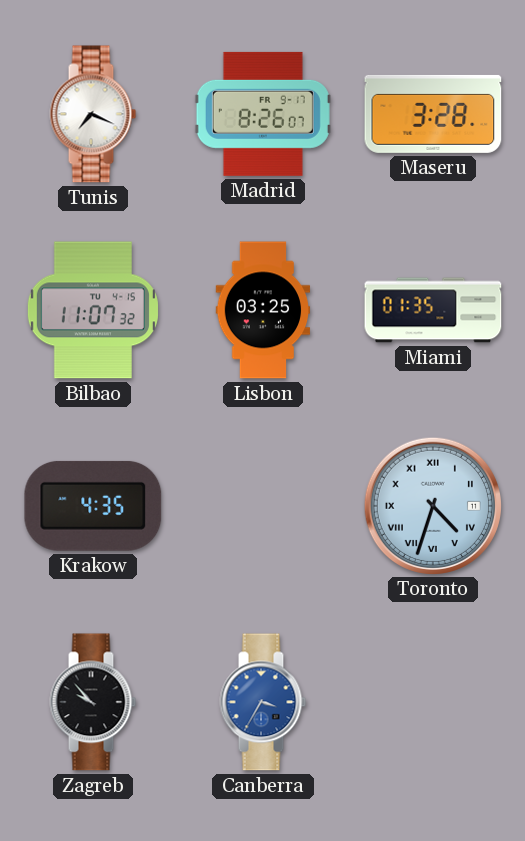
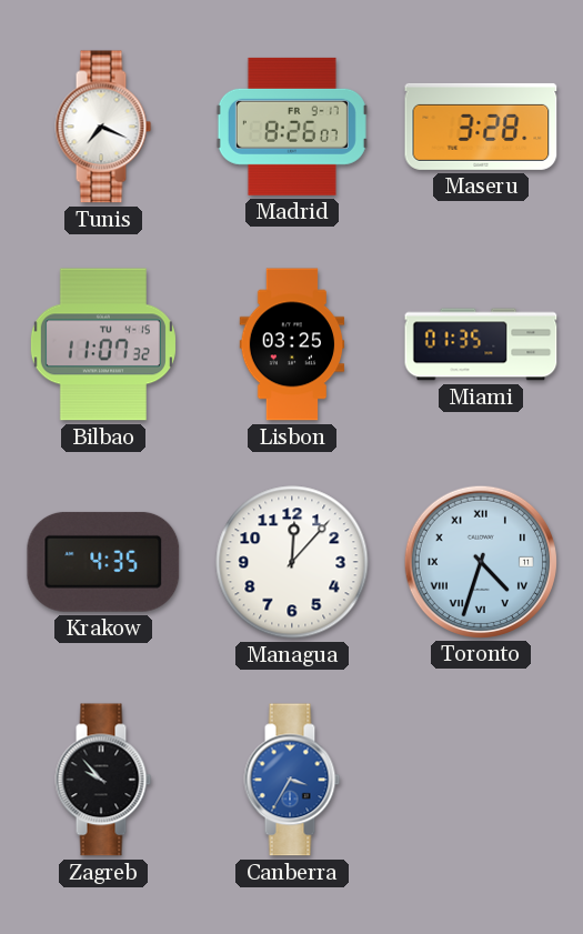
Managua: none -> 12:07 (292, 562)
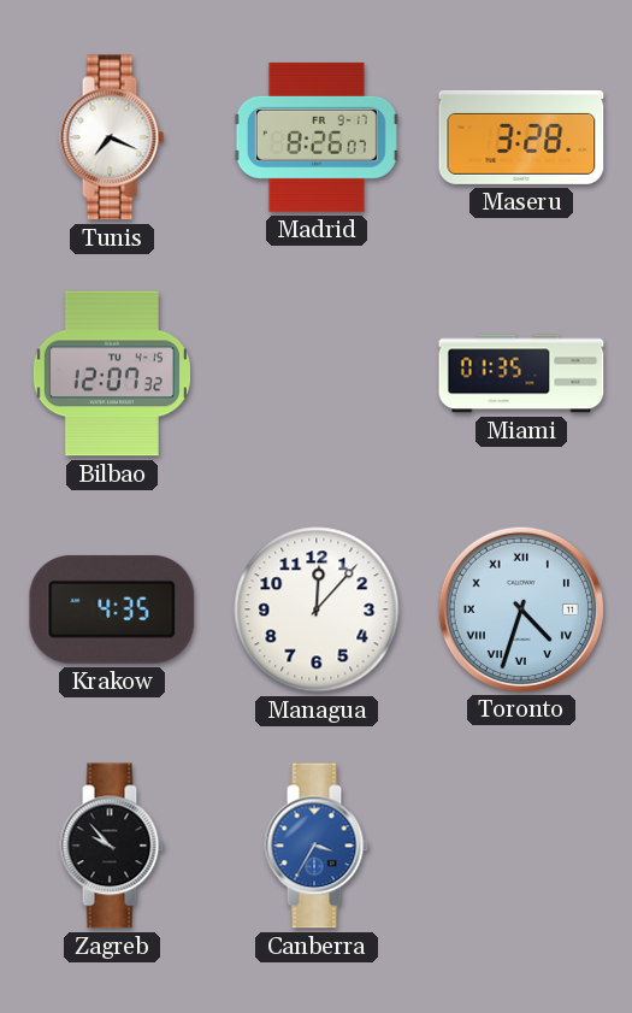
Bilbao: 11:07 -> 12:07 (112, 373)
Lisbon: 03:25 -> none (292, 344)
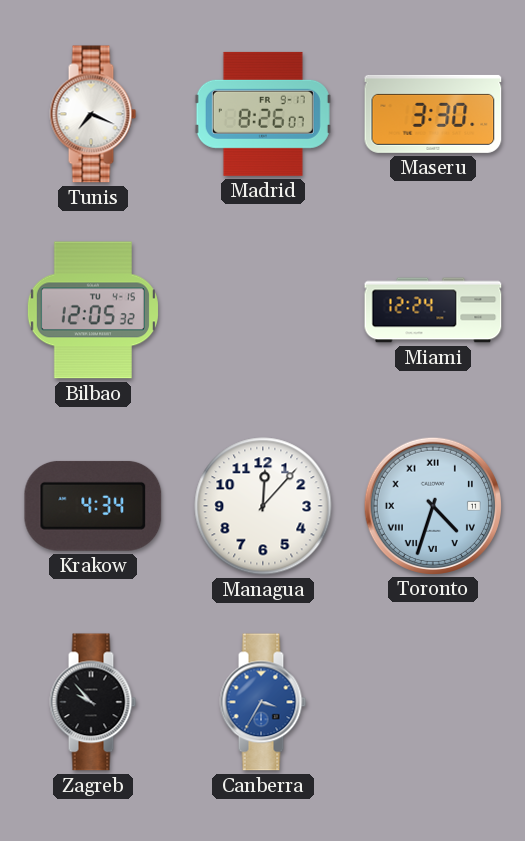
Maseru: 3:28 -> 3:30 (433, 114)
Bilbao: 12:07 -> 12:05 (93, 310)
Miami: 01:35 -> 12:24 (433, 310)
Krakow: 4:35 -> 4:34 (93, 506)
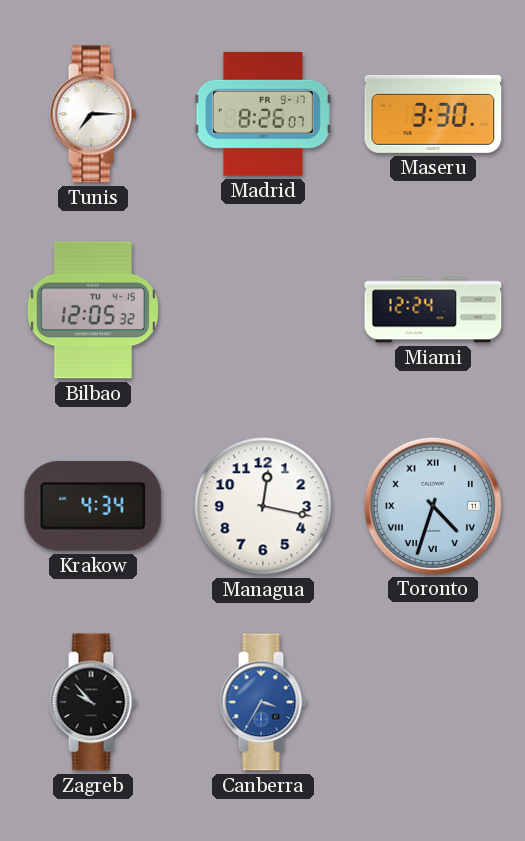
Tunis: 7:19 -> 7:15 (93, 114)
Managua: 12:07 -> 12:17 (263, 506)
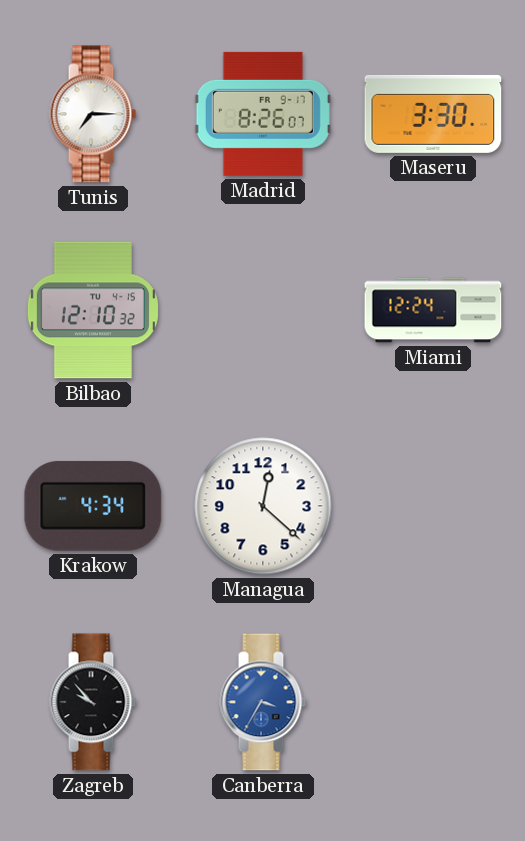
Bilbao: 12:05 -> 12:10 (93, 310)
Managua: 12:17 -> 12:22 (263, 506)
Toronto: 4:33 -> none (432, 505)
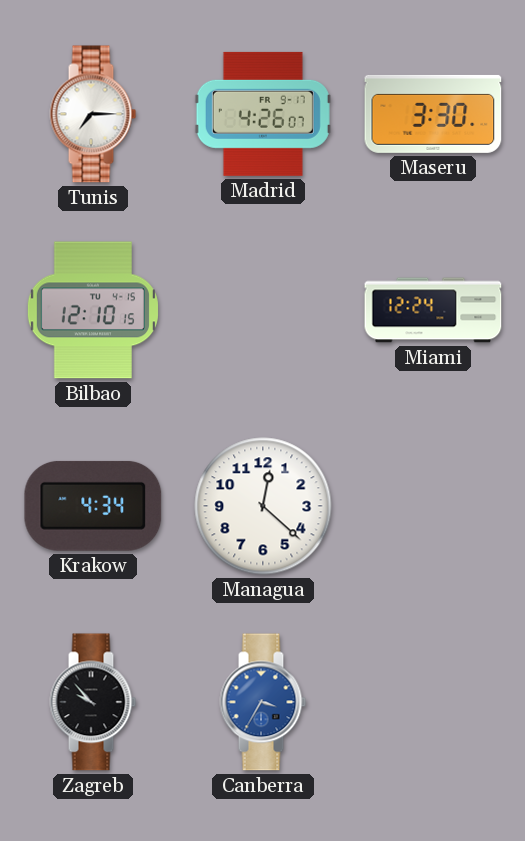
Madrid: 8:26 -> 4:26 (263, 114)
Bilbao: 12:10:32 -> 12:10:15 (93, 310)
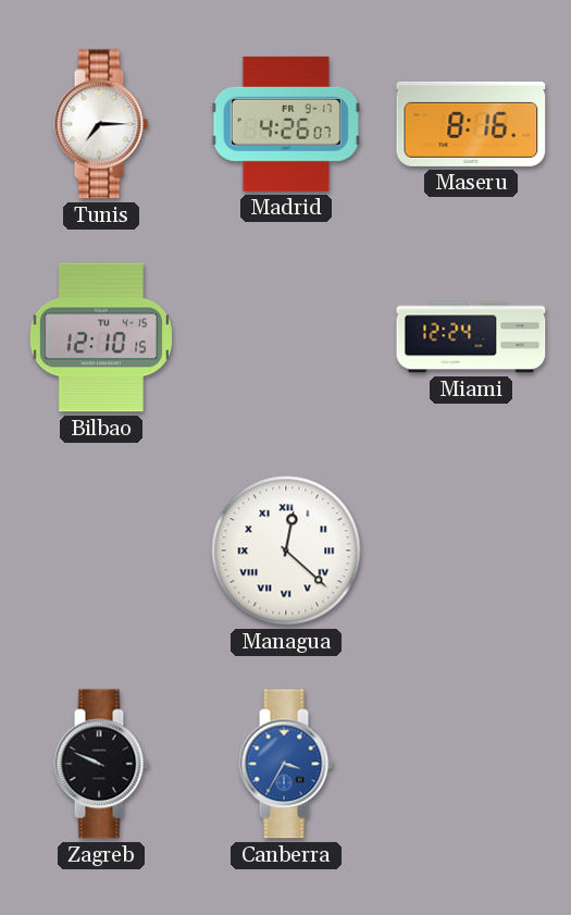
Maseru: 3:30 -> 8:16 (471, 124)
Krakow: 4:34 -> none (93, 506)
Managua numerals: Arabic -> Roman (286, 551)
Zagreb: 9:53 -> 9:49 (101, 764)
